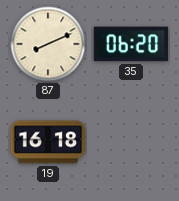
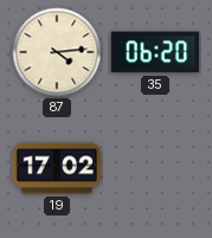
87: 8:11 -> 4:14 (57, 52)
19: 16:18 -> 17:02 (57, 168)
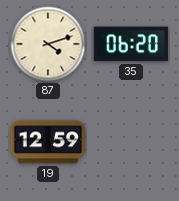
87: 4:14 -> 4:12 (48, 44)
19: 17:02 -> 12:59 (48, 142)
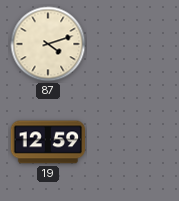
35: 06:20 -> none (130, 44)
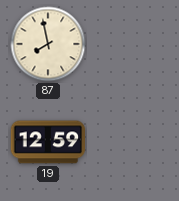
87: 4:12 -> 7:58 (48, 44)
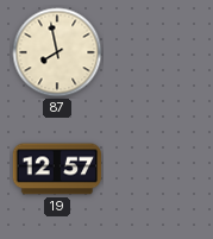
19: 12:59 -> 12:57 (57, 169)
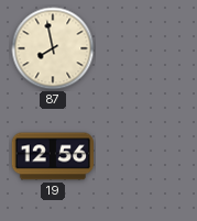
19: 12:57 -> 12:56 (53, 156)
